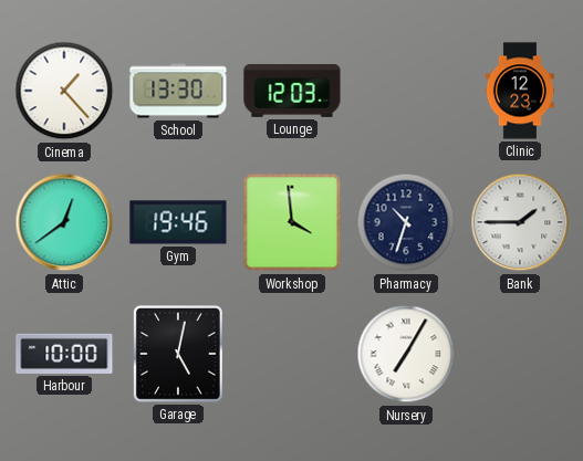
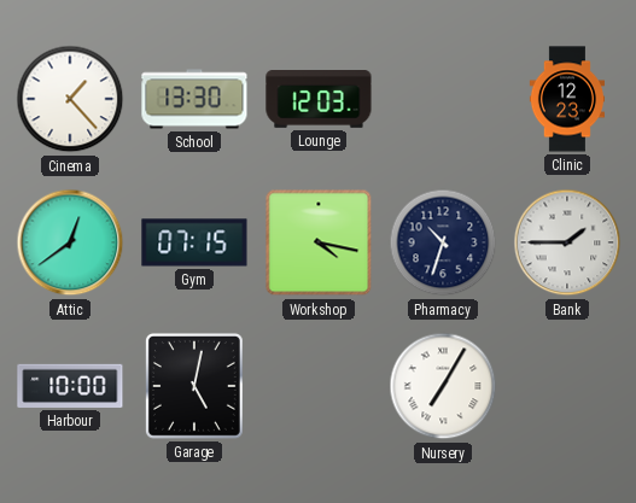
Gym: 19:46 -> 07:15 (194, 242)
Workshop: 3:59 -> 4:17 (319, 242)
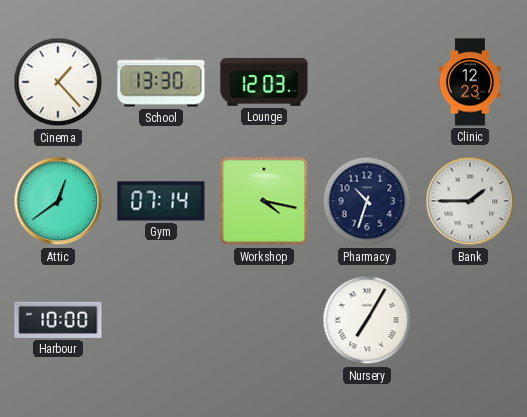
Gym: 07:15 -> 07:14 (161, 201)
Garage: 5:02 -> none (194, 386)
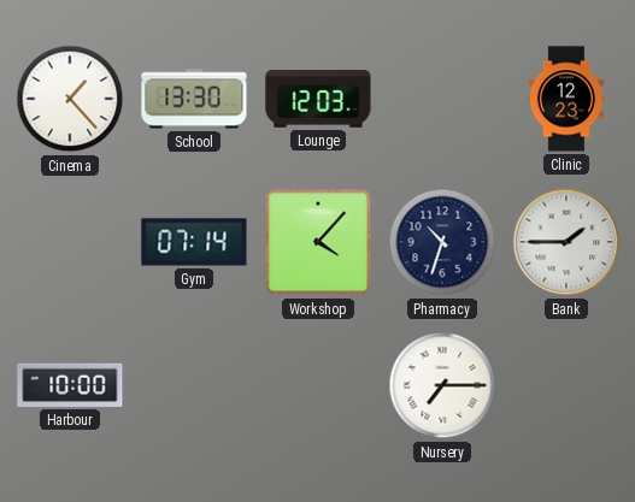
Attic: 12:39 -> none (58, 201)
Workshop: 4:17 -> 4:07 (318, 242)
Nursery: 7:05 -> 7:15 (442, 385)
